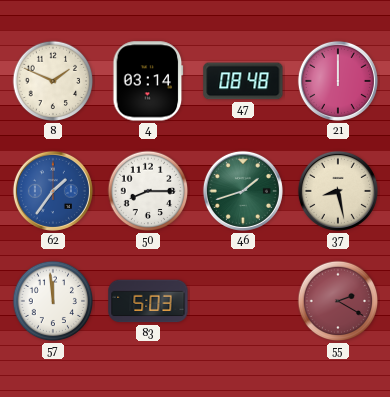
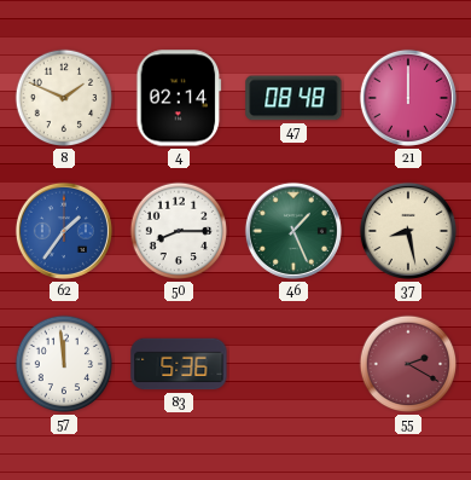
4: 03:14 -> 02:14 (179, 98)
46: 1:42 -> 1:26 (293, 231)
83: 5:03 -> 5:36 (179, 364)
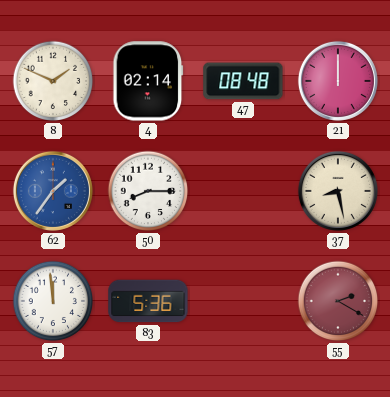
46: 1:26 -> none (293, 231)
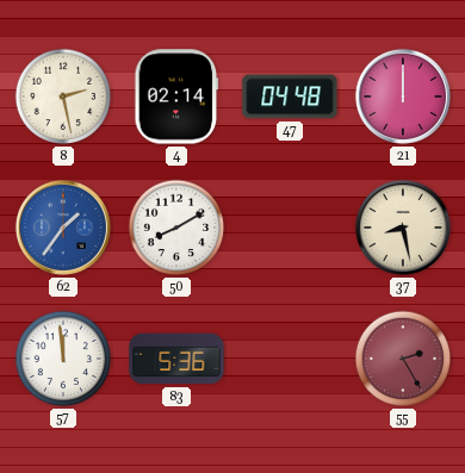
8: 1:49 -> 2:28 (63, 97)
47: 08:48 -> 04:48 (290, 97)
50: 8:15 -> 8:10 (176, 228)
55: 2:20 -> 2:25 (403, 359)
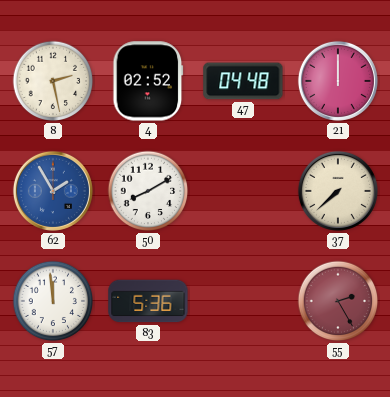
4: 02:14 -> 02:52 (148, 81)
62: 1:36 -> 1:55 (53, 191)
37: 8:28 -> 7:38 (338, 191)
